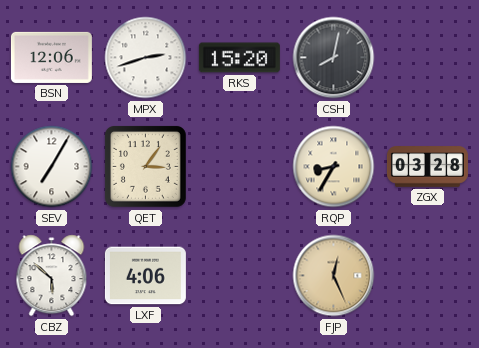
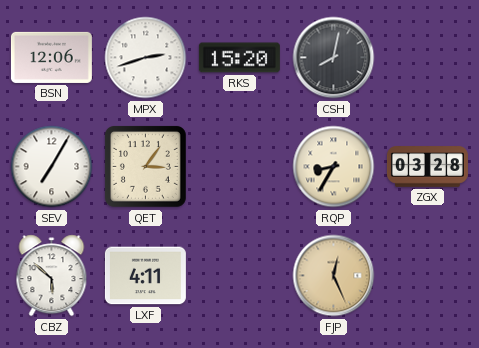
LXF: 4:06 -> 4:11 (145, 276)
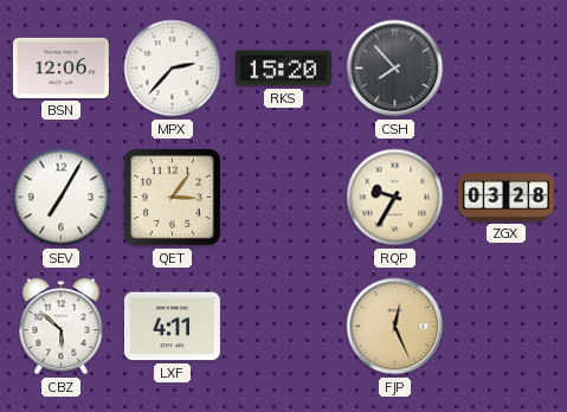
MPX: 2:42 -> 2:37 (173, 69)
CSH: 8:02 -> 7:53 (395, 69)
RQP: 8:35 -> 9:35 (395, 198)
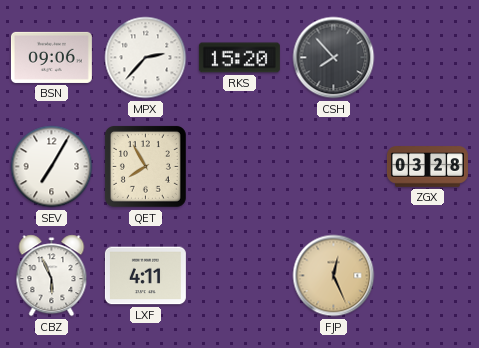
BSN: 12:06 -> 09:06 (51, 57)
QET: 3:06 -> 7:55 (145, 166)
RQP: 9:35 -> none (395, 198)
CBZ: 5:52 -> 5:56 (52, 276)
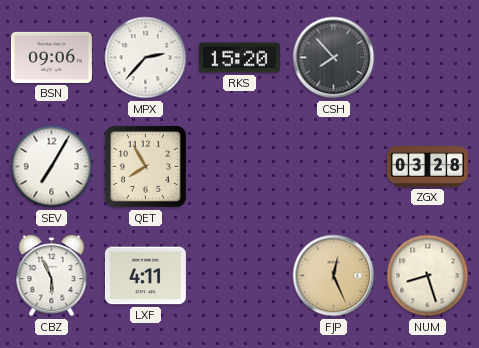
NUM: none -> 8:27 (428, 276)
